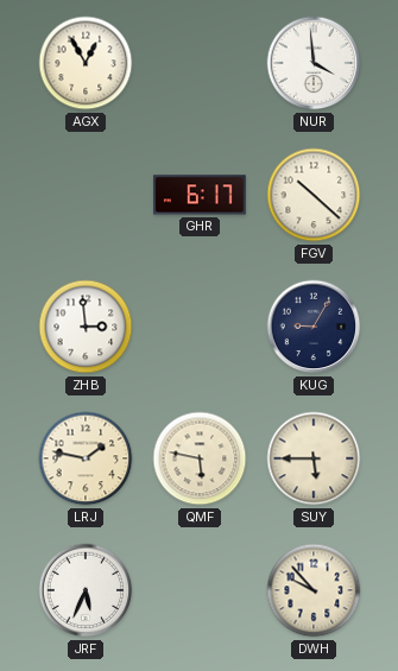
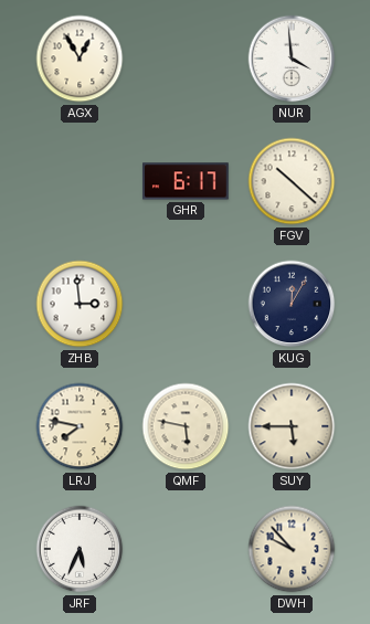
KUG: 9:05 -> 12:05 (292, 304)
LRJ: 1:47 -> 7:47 (80, 426)
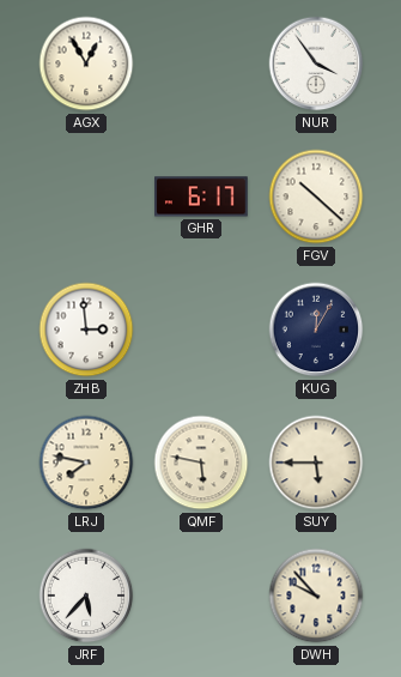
NUR: 3:59 -> 3:54 (316, 64)
JRF: 5:34 -> 5:37 (86, 596)
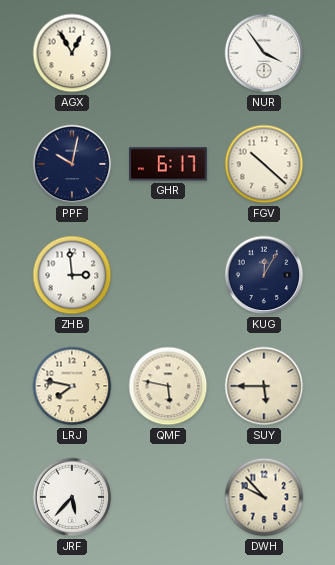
PPF: none -> 10:02 (72, 164)
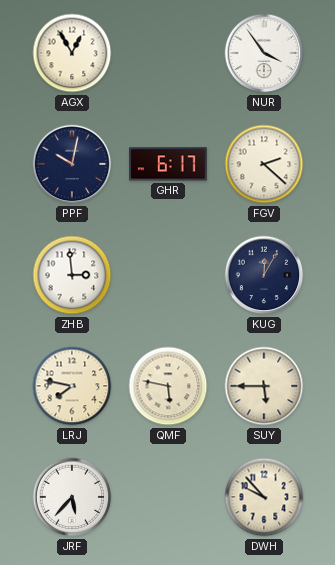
FGV: 10:22 -> 2:22 (264, 164)
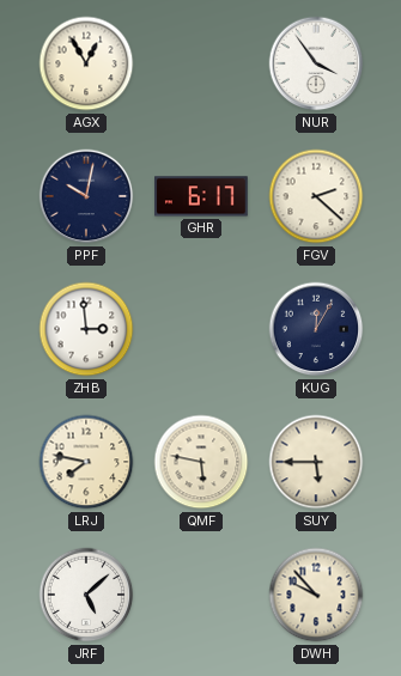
JRF: 5:37 -> 5:08 (86, 595)
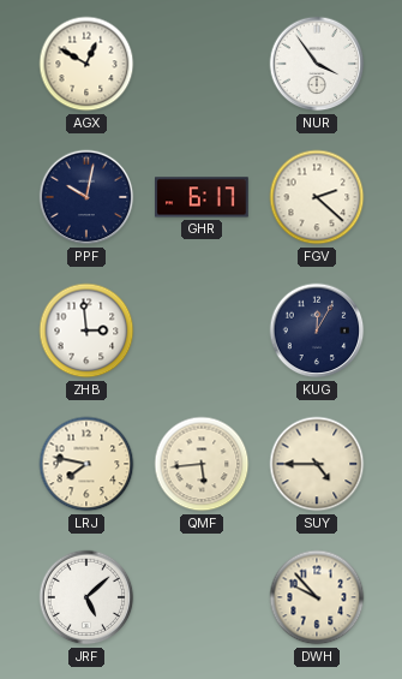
AGX: 12:55 -> 12:50 (86, 64)
QMF: 5:47 -> 5:44 (202, 464)
SUY: 5:45 -> 4:45 (317, 464)
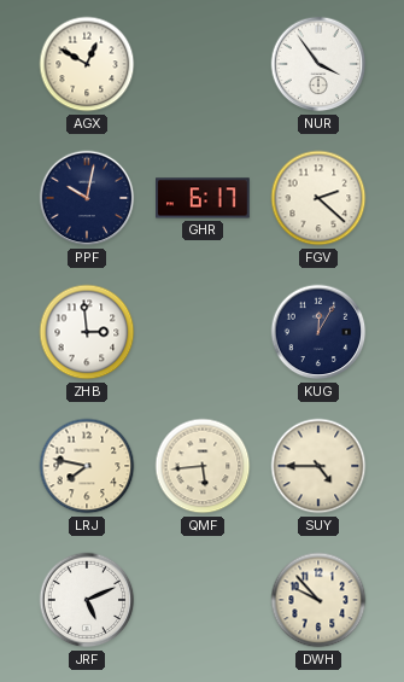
JRF: 5:08 -> 5:11 (87, 600)
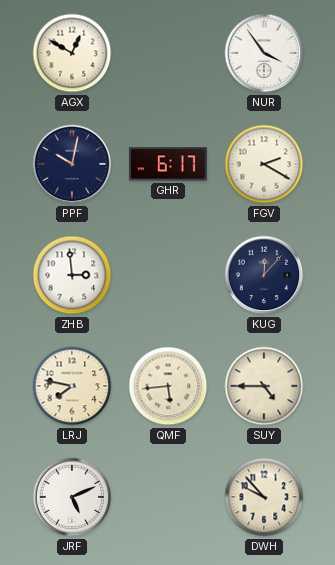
FGV: 2:22 -> 2:20 (264, 164)
KUG: 12:05 -> 12:07 (264, 275)
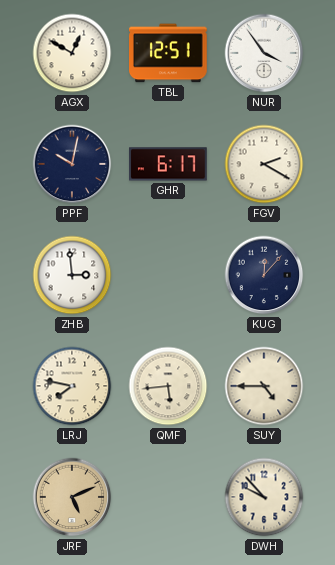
TBL: none -> 12:51 (169, 53)
JRF dial: white -> champagne (72, 497)
